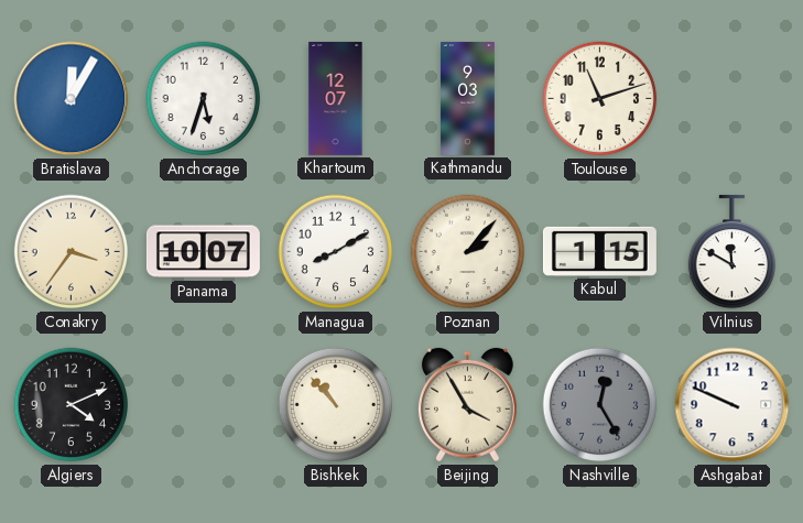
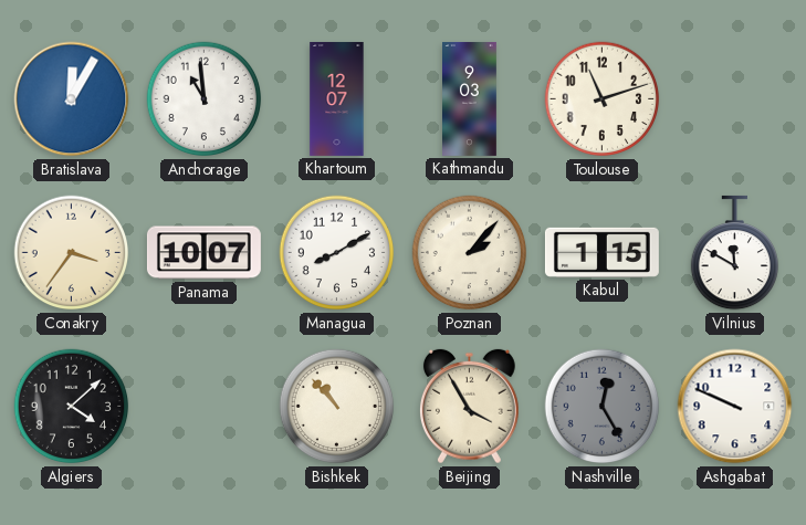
Anchorage: 5:33 -> 10:59 (205, 99)
Algiers: 4:11 -> 4:08 (72, 407)
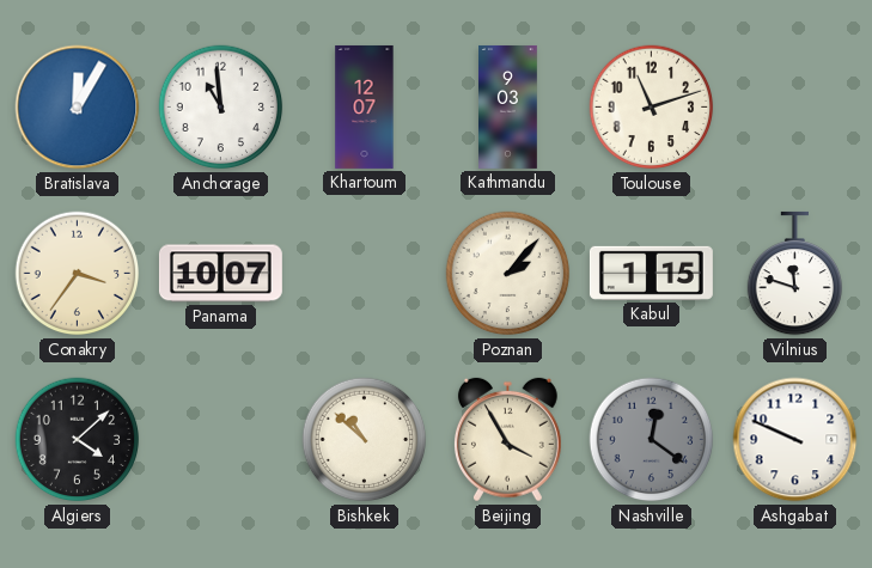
Managua: 8:10 -> none (337, 253)
Vilnius: 11:50 -> 11:48 (794, 274)
Bishkek: 10:53 -> 10:52 (365, 440)
Nashville: 12:25 -> 12:21 (652, 440)
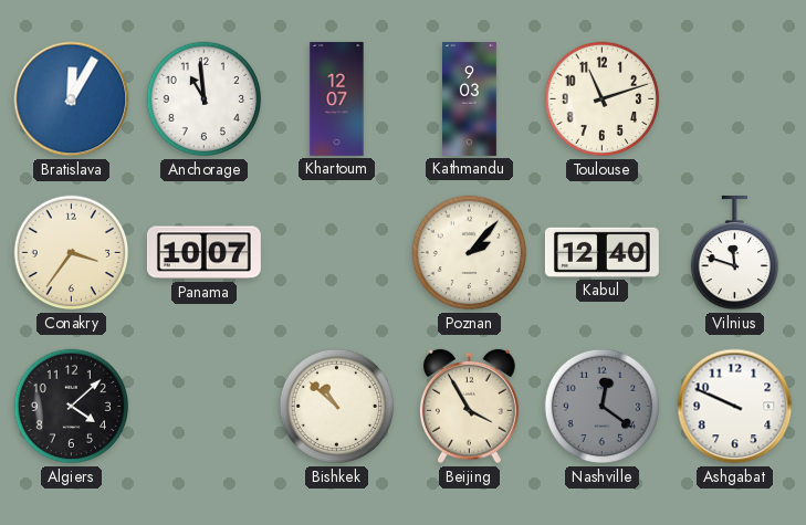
Kabul: 1:15 -> 12:40 (601, 252)
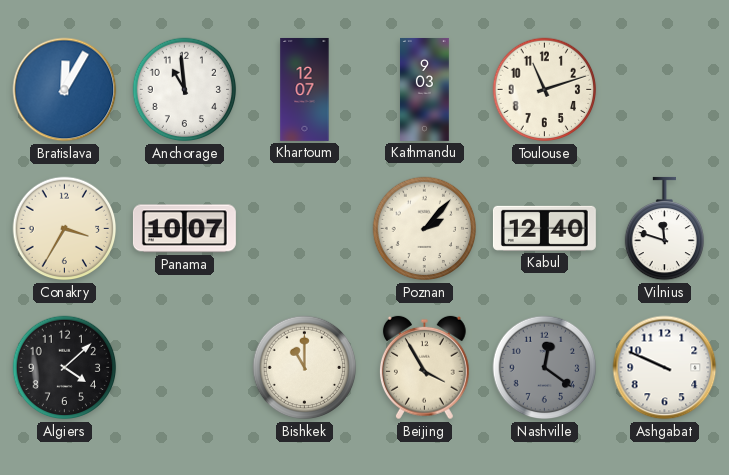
Conakry: 3:36 -> 3:35 (65, 229)
Bishkek: 10:52 -> 11:00 (305, 368)
